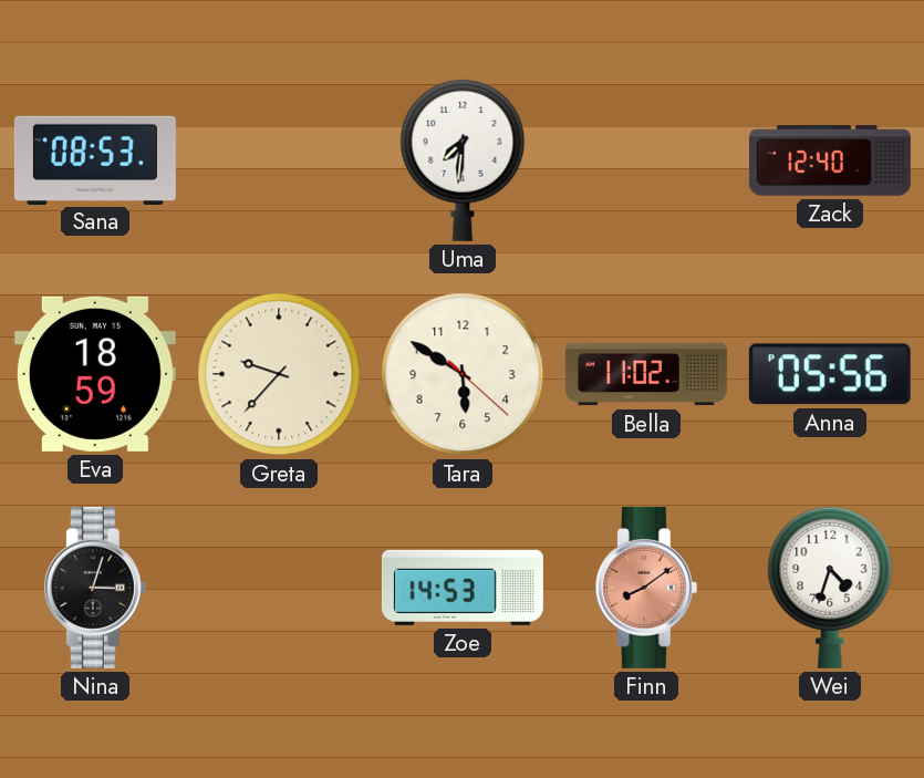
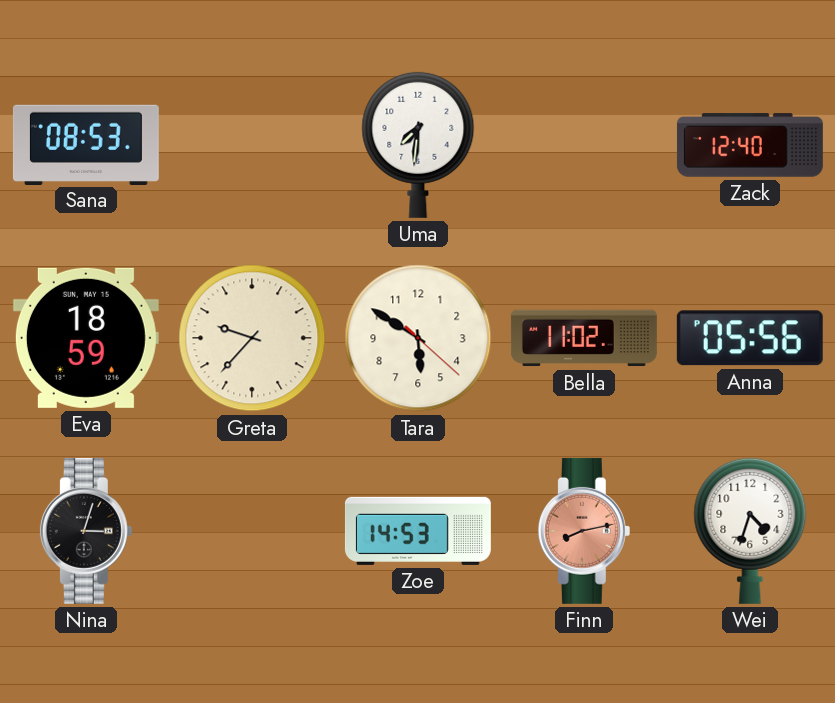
Finn: 8:09 -> 8:13 (584, 531)
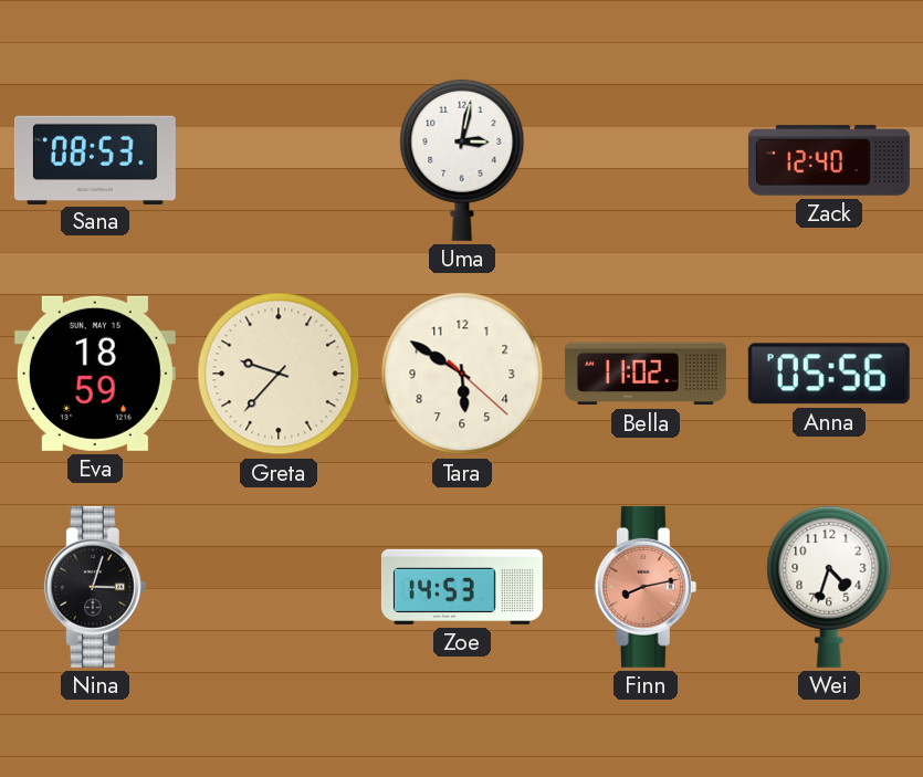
Uma: 7:31 -> 3:02 (462, 160)
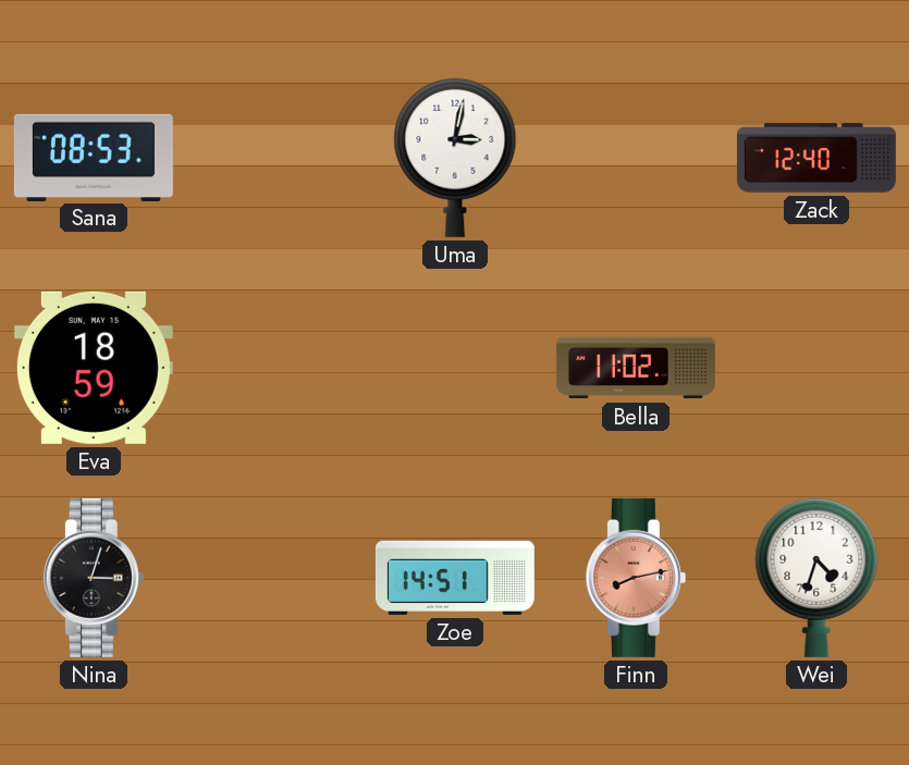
Greta: 9:37 -> none (279, 374)
Tara: 5:50 -> none (462, 374)
Anna: 05:56 -> none (829, 374)
Zoe: 14:53 -> 14:51 (455, 578)
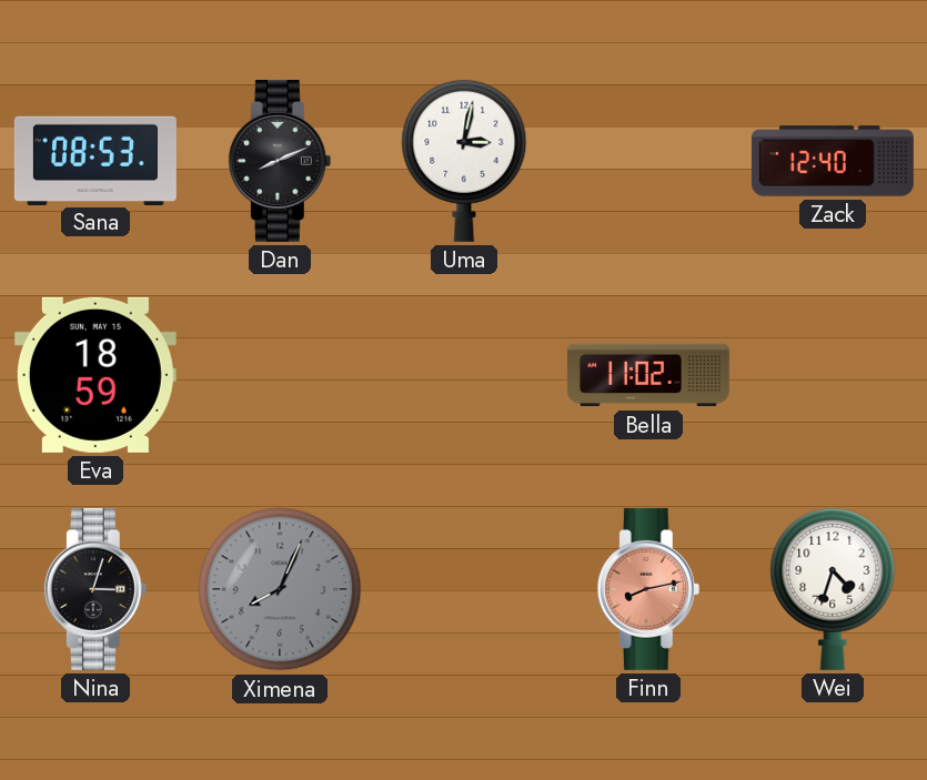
Dan: none -> 8:11 (280, 161)
Ximena: none -> 8:04 (280, 589)
Zoe: 14:51 -> none (455, 578)
